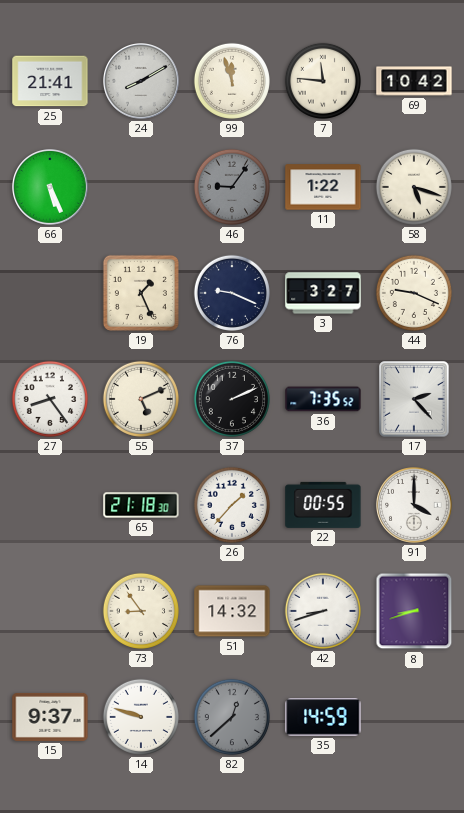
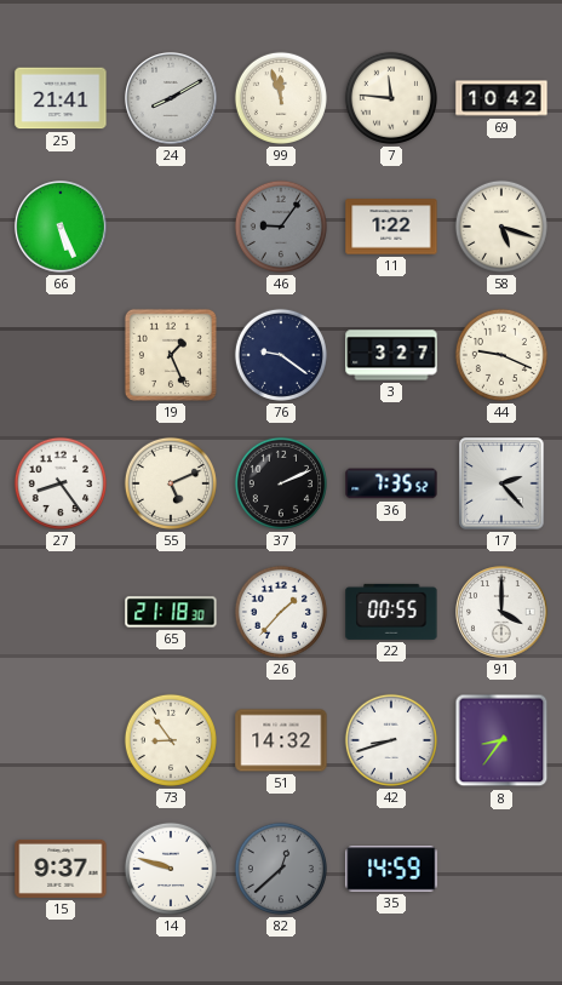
76: 9:19 -> 9:21 (281, 355)
8: 8:42 -> 8:36 (501, 740)
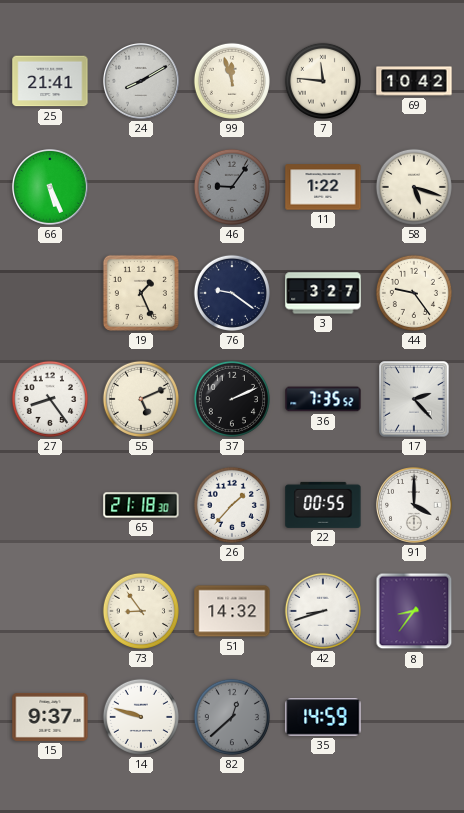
44: 9:19 -> 9:24 (414, 293)
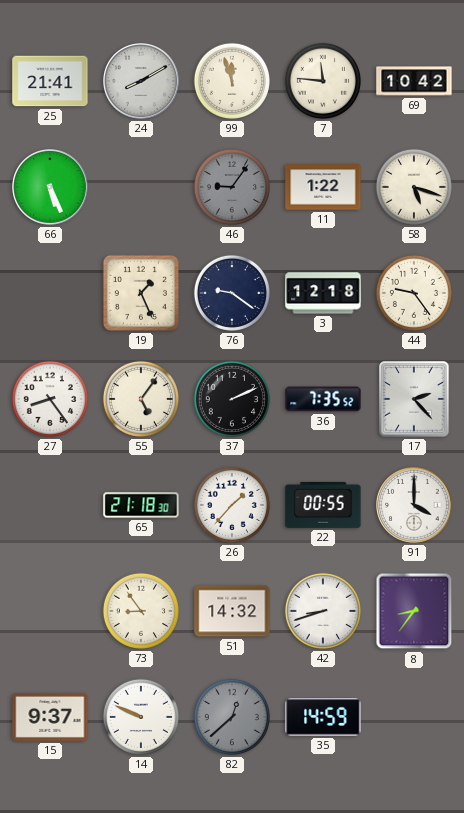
3: 3:27 -> 12:18 (323, 293)
55: 5:11 -> 5:06 (141, 399)
14: 9:48 -> 9:49 (141, 717)
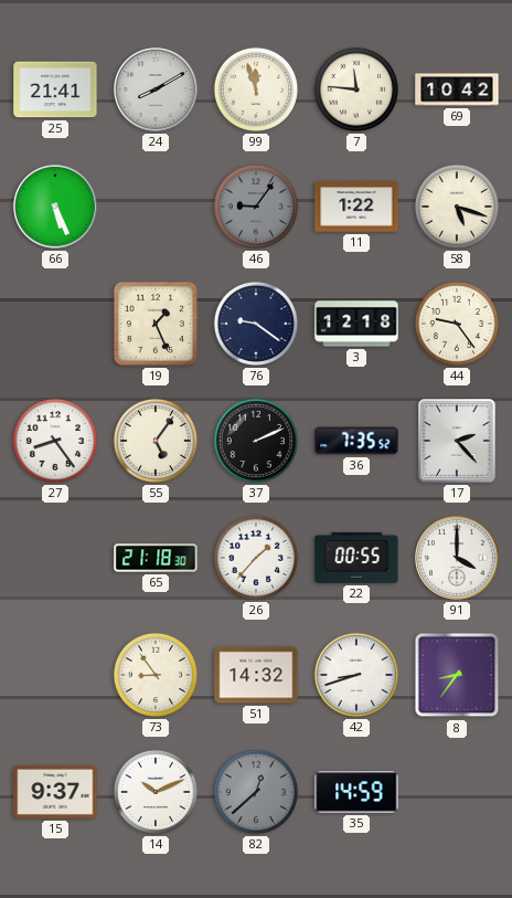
14: 9:49 -> 10:11 (156, 792)
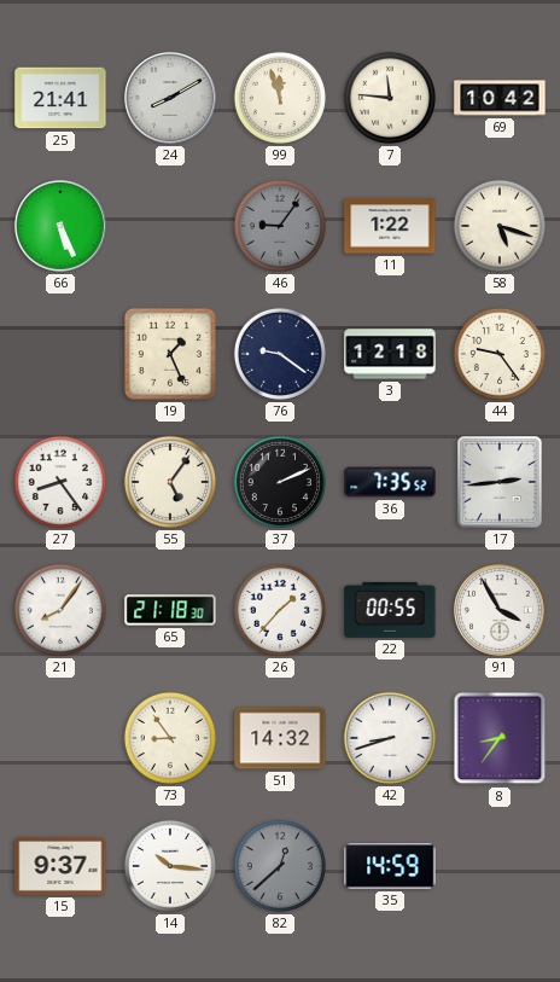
17: 2:23 -> 2:44 (500, 482)
21: none -> 8:06 (60, 610)
91: 4:00 -> 3:55 (501, 611)
14: 10:11 -> 10:16 (170, 866)
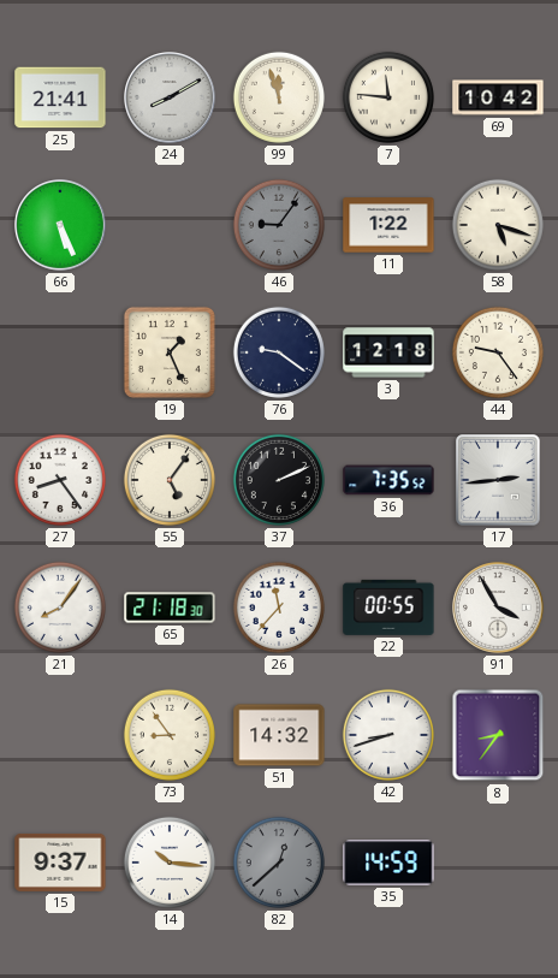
26: 1:37 -> 11:37 (279, 607)
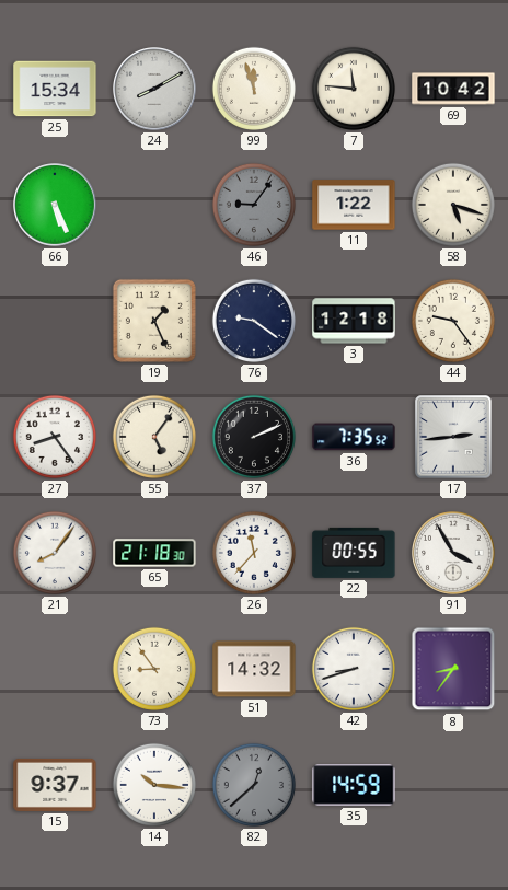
25: 21:41 -> 15:34 (55, 89)
